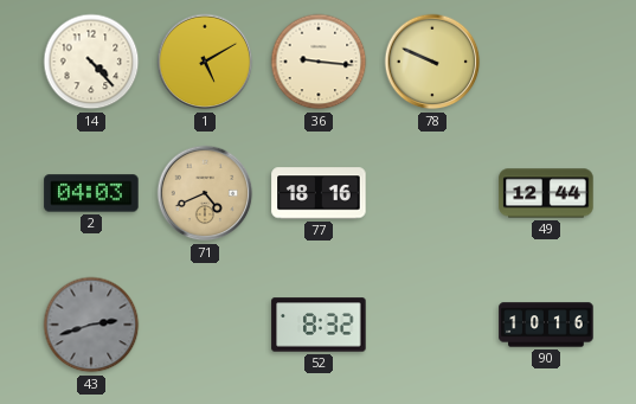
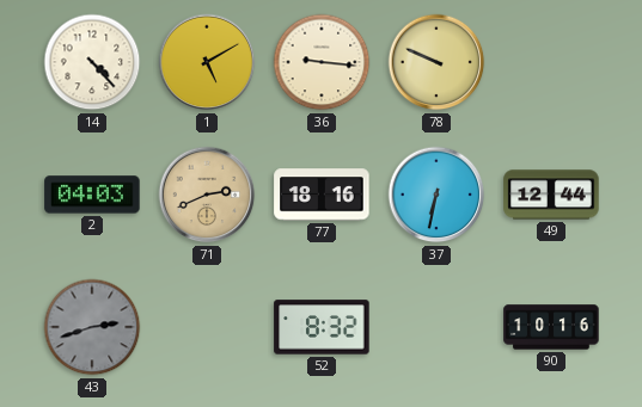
71: 4:41 -> 2:41 (207, 195)
37: none -> 6:32 (436, 195)
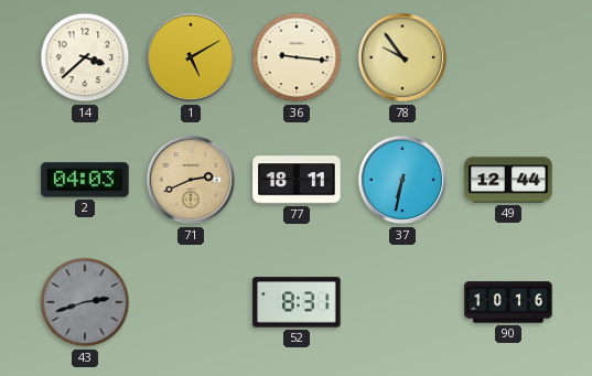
14: 4:23 -> 3:38 (85, 57)
78: 9:49 -> 9:54 (402, 57)
77: 18:16 -> 18:11 (297, 180)
52: 8:32 -> 8:31 (297, 302)
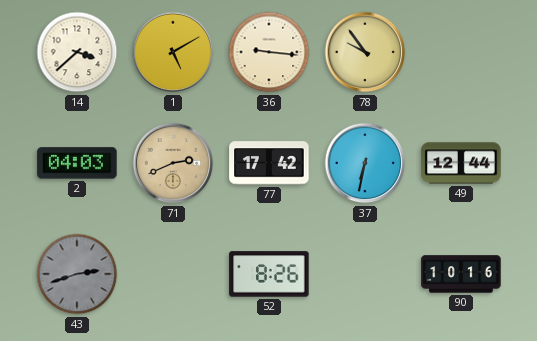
77: 18:11 -> 17:42 (269, 163)
52: 8:31 -> 8:26 (269, 274)
